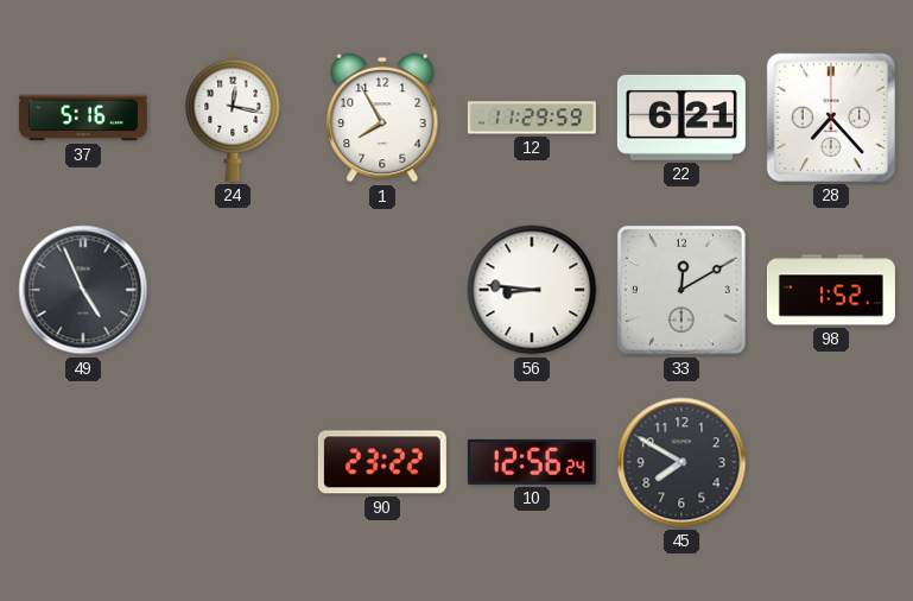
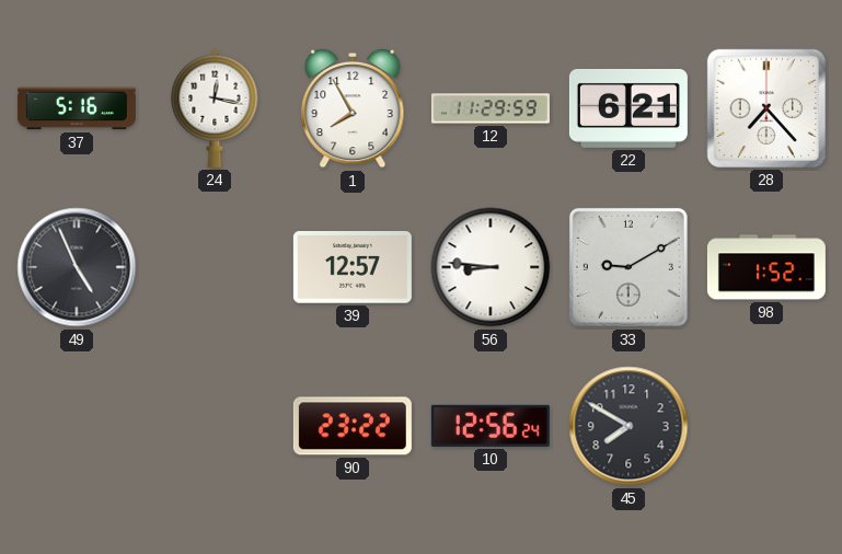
39: none -> 12:57 (353, 268)
33: 12:10 -> 9:10 (628, 267)
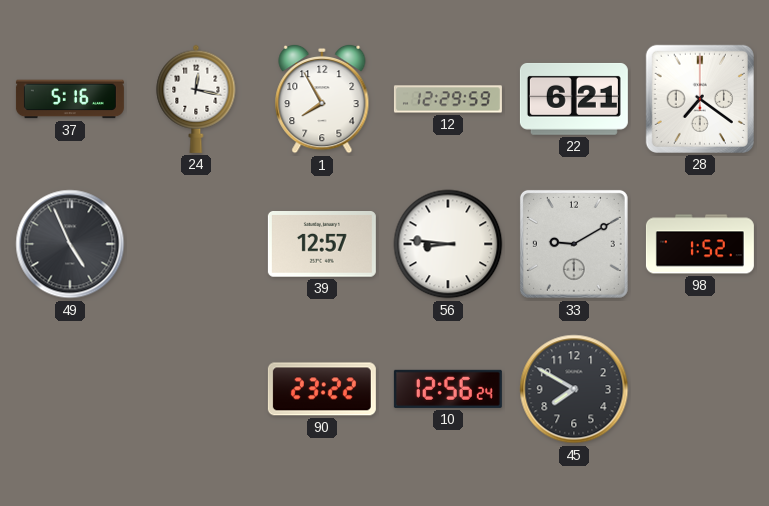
12: 11:29 -> 12:29 (448, 99)
28: 7:23 -> 7:21 (700, 99)
